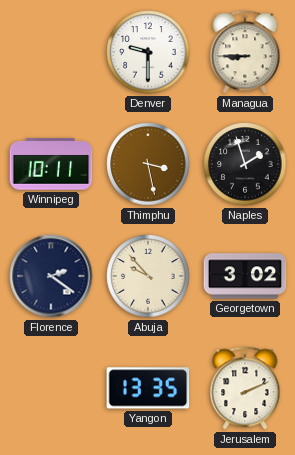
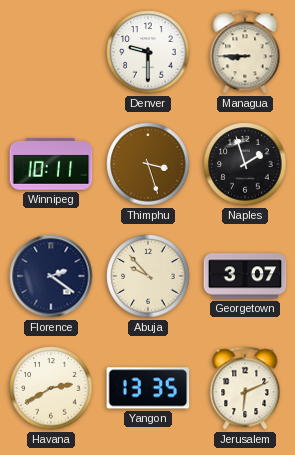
Thimphu: 3:28 -> 3:27 (148, 164)
Georgetown: 3:02 -> 3:07 (245, 276)
Havana: none -> 2:40 (51, 388)
Jerusalem: 2:11 -> 6:11 (245, 388)
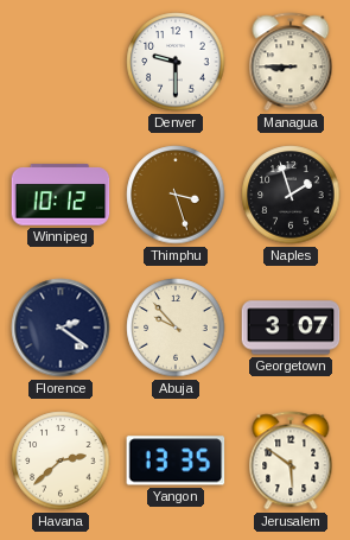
Winnipeg: 10:11 -> 10:12 (61, 195)
Havana: 2:40 -> 2:38 (61, 460)
Jerusalem: 6:11 -> 5:51 (291, 460)
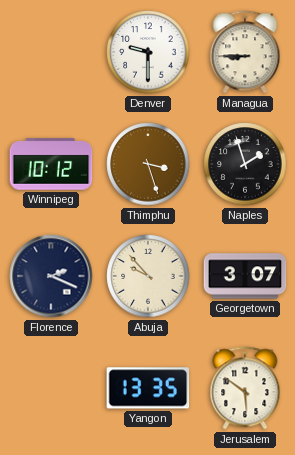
Florence: 2:21 -> 2:19 (51, 276)
Havana: 2:38 -> none (61, 460)
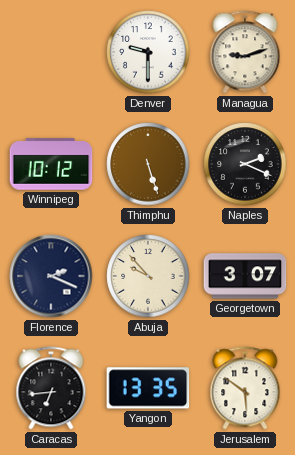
Managua: 8:45 -> 9:12 (245, 52)
Thimphu: 3:27 -> 5:27 (148, 164)
Naples: 1:57 -> 2:19 (245, 164)
Caracas: none -> 6:44 (51, 388)
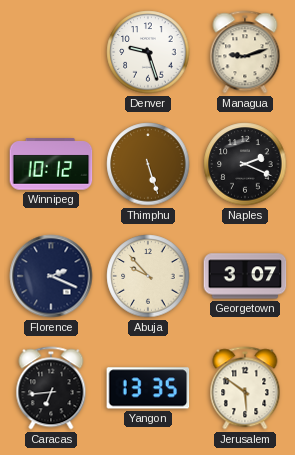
Denver: 9:30 -> 9:27 (148, 52)
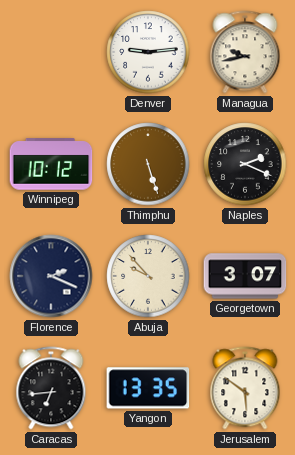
Denver: 9:27 -> 9:14 (148, 52)
Managua: 9:12 -> 9:43 (245, 52)
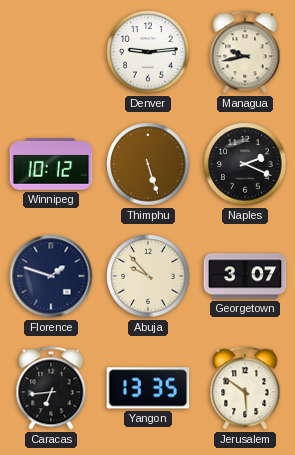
Florence: 2:19 -> 1:48 (51, 276)
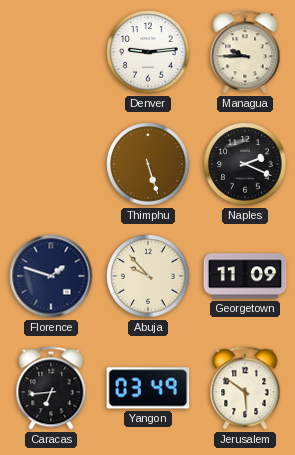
Managua: 9:43 -> 9:45 (245, 52)
Winnipeg: 10:12 -> none (51, 164)
Georgetown: 3:07 -> 11:09 (245, 276)
Yangon: 13:35 -> 03:49 (148, 388)
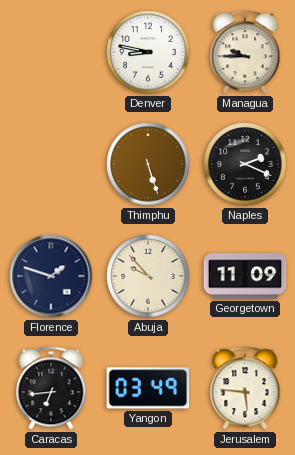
Denver: 9:14 -> 8:47 (148, 52)
Jerusalem: 5:51 -> 5:46 (245, 388)
